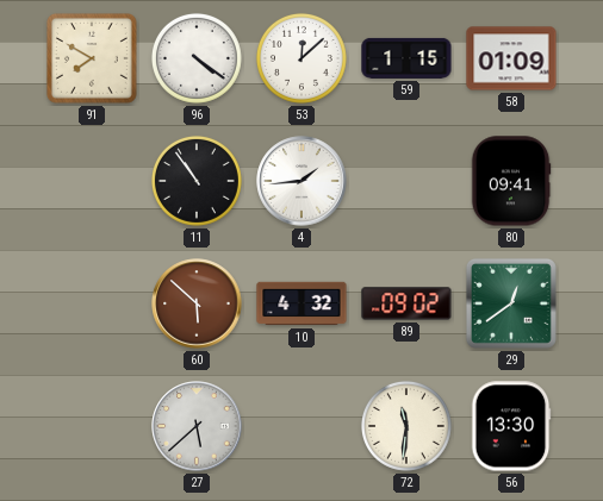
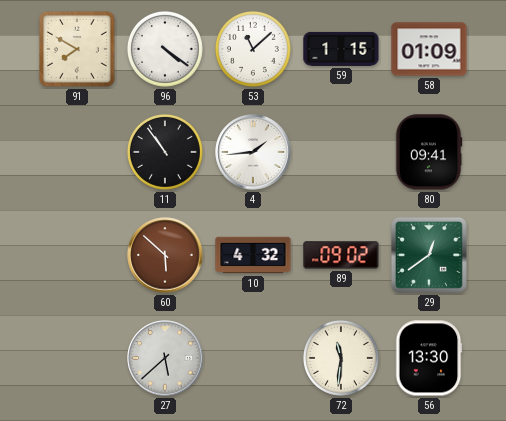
53: 12:08 -> 11:08 (253, 49)
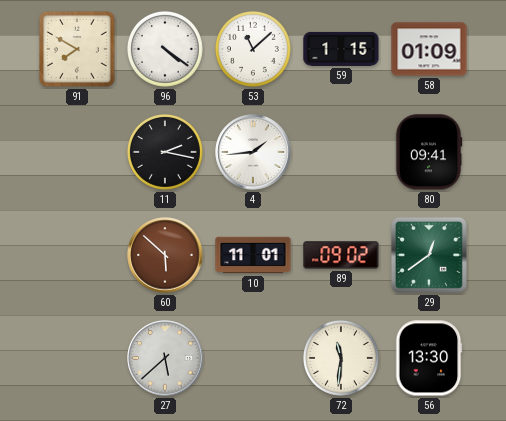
11: 10:54 -> 2:17 (165, 152)
10: 4:32 -> 11:01 (253, 255)
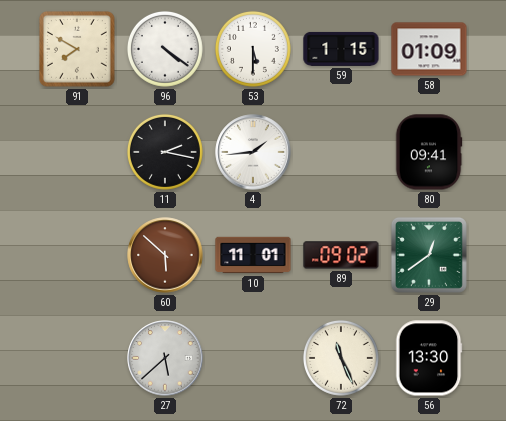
53: 11:08 -> 5:30 (253, 49)
72: 11:31 -> 11:26 (341, 358)
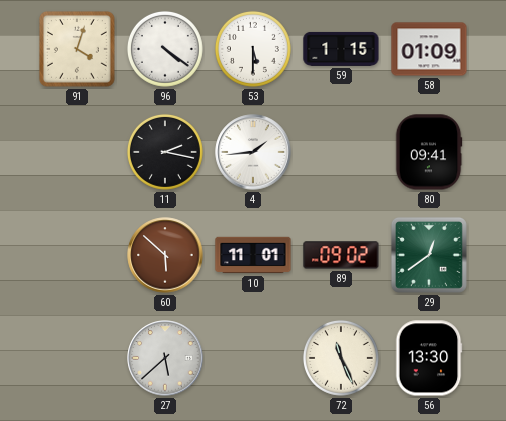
91: 7:50 -> 4:03 (77, 49)
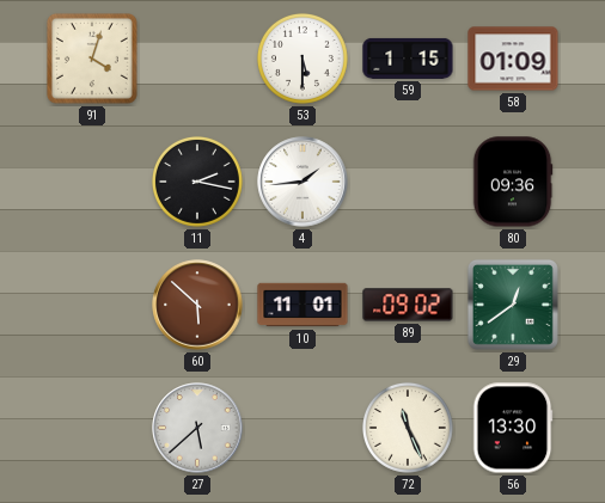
96: 4:21 -> none (165, 49)
80: 09:41 -> 09:36 (513, 182)
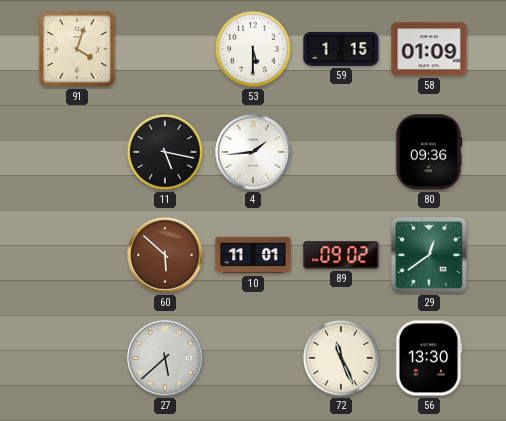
11: 2:17 -> 5:17 (165, 152)
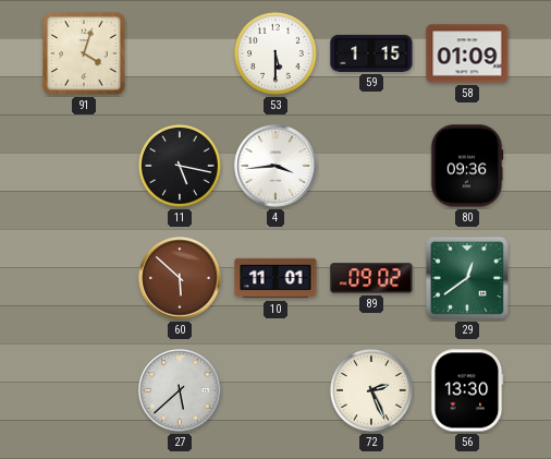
4: 1:44 -> 3:44 (275, 166)
72: 11:26 -> 2:26 (371, 390)
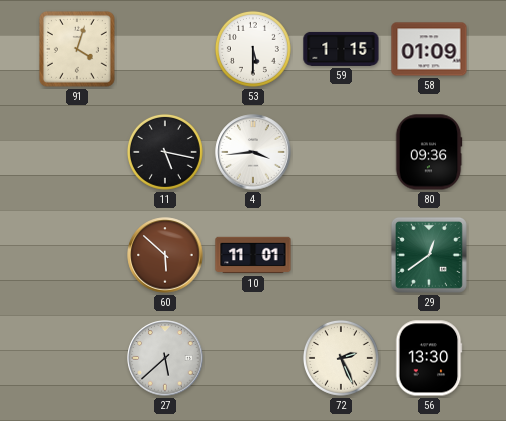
89: 09:02 -> none (371, 278)
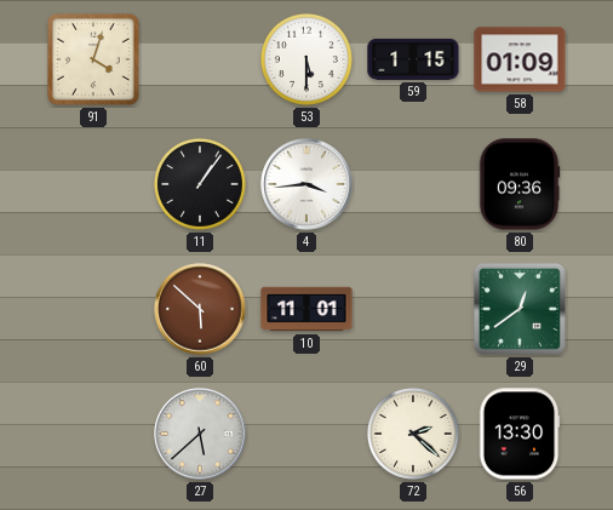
11: 5:17 -> 1:06 (200, 184)
72: 2:26 -> 2:22 (413, 434)
